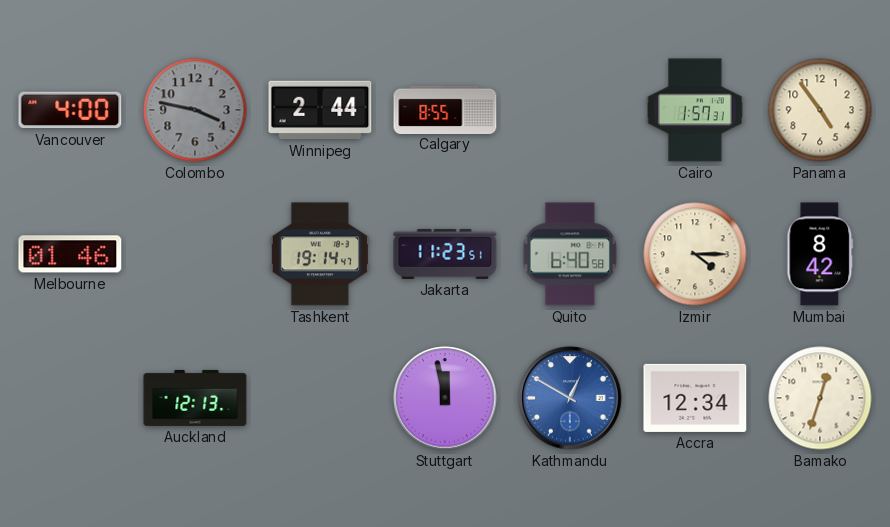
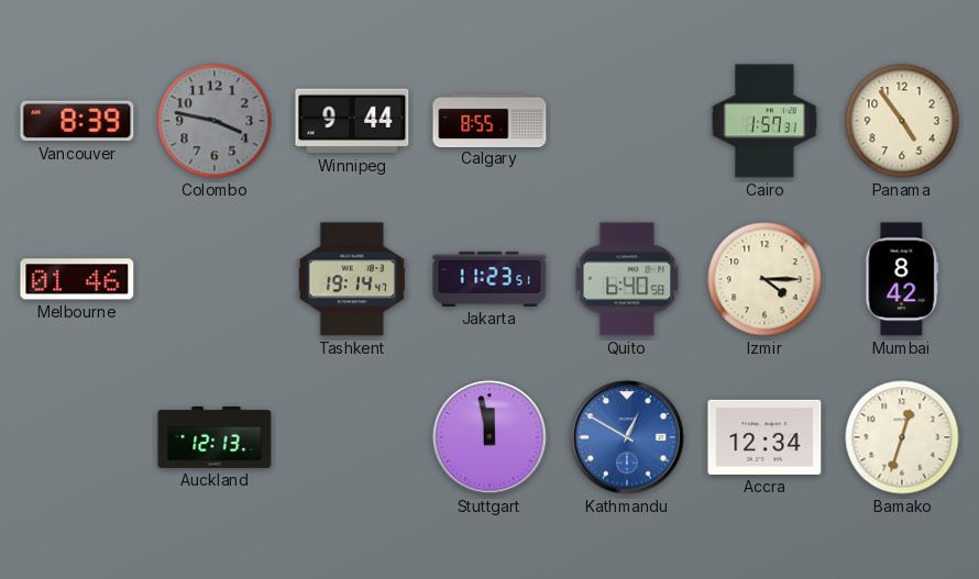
Vancouver: 4:00 -> 8:39 (77, 121)
Winnipeg: 2:44 -> 9:44 (352, 121)
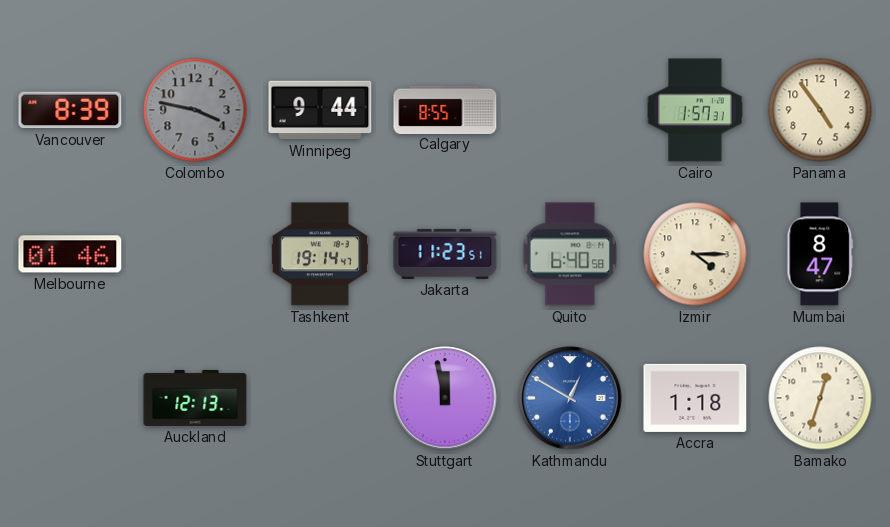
Mumbai: 8:42 -> 8:47 (820, 254)
Accra: 12:34 -> 1:18 (695, 398)
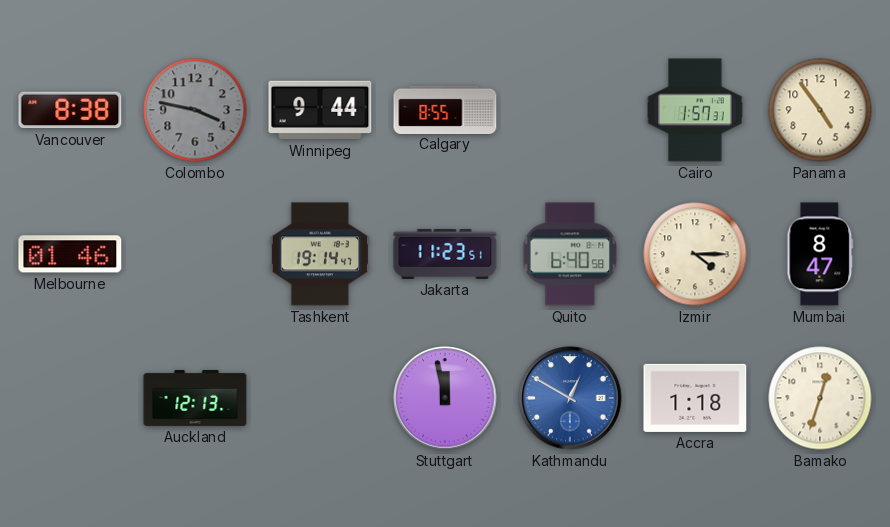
Vancouver: 8:39 -> 8:38 (70, 110)
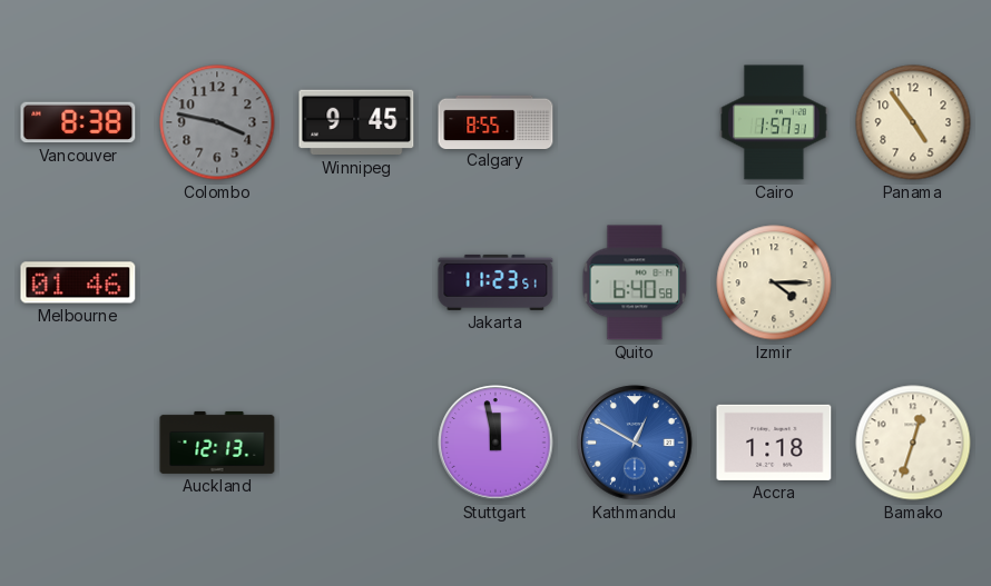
Winnipeg: 9:44 -> 9:45 (356, 122)
Tashkent: 19:14 -> none (320, 254)
Mumbai: 8:47 -> none (820, 254)
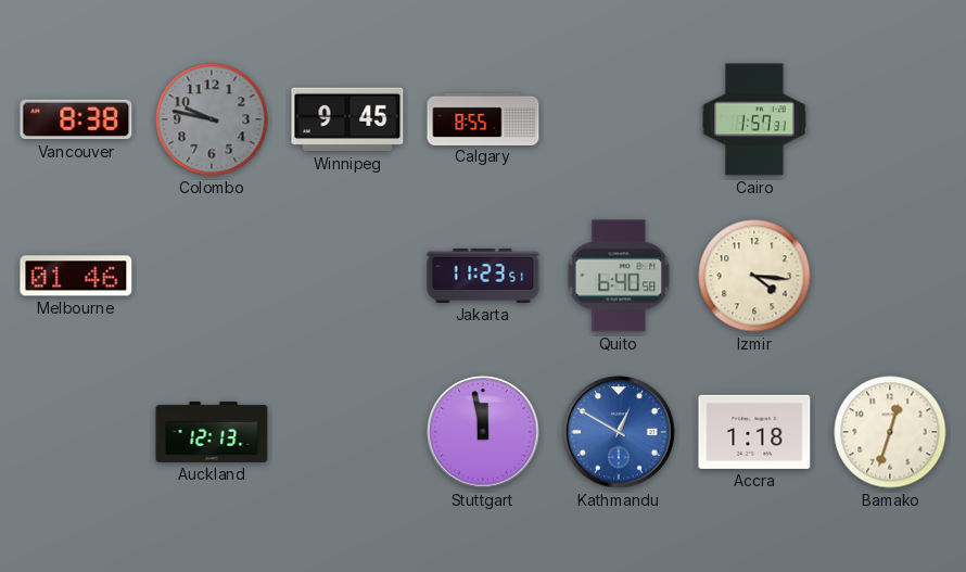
Colombo: 3:47 -> 9:47 (212, 119)
Panama: 4:54 -> none (913, 122)
Izmir: 4:15 -> 4:16 (754, 276)
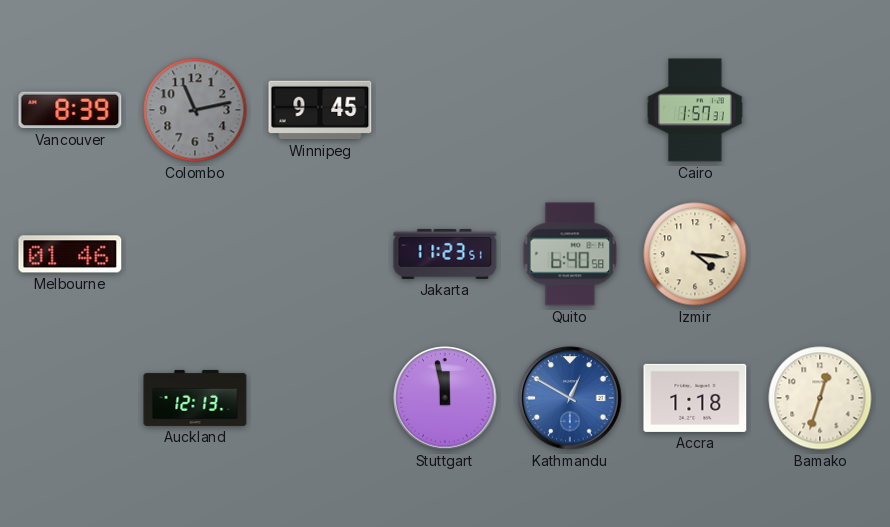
Vancouver: 8:38 -> 8:39 (70, 110)
Colombo: 9:47 -> 11:13 (195, 110)
Calgary: 8:55 -> none (483, 118)
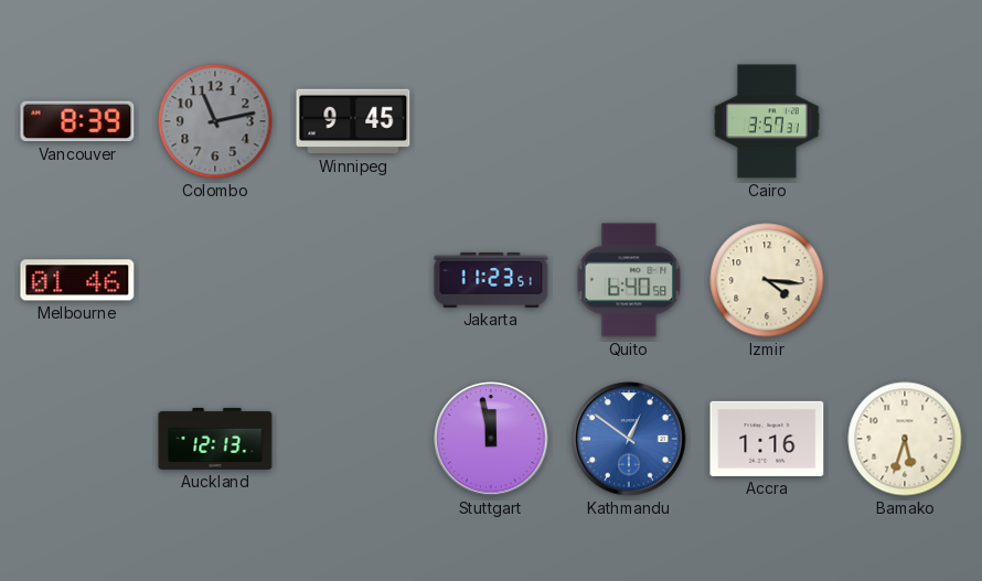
Cairo: 1:57 -> 3:57 (767, 121)
Kathmandu: 12:50 -> 12:51 (629, 439)
Accra: 1:18 -> 1:16 (767, 439)
Bamako: 12:33 -> 5:33 (905, 439)
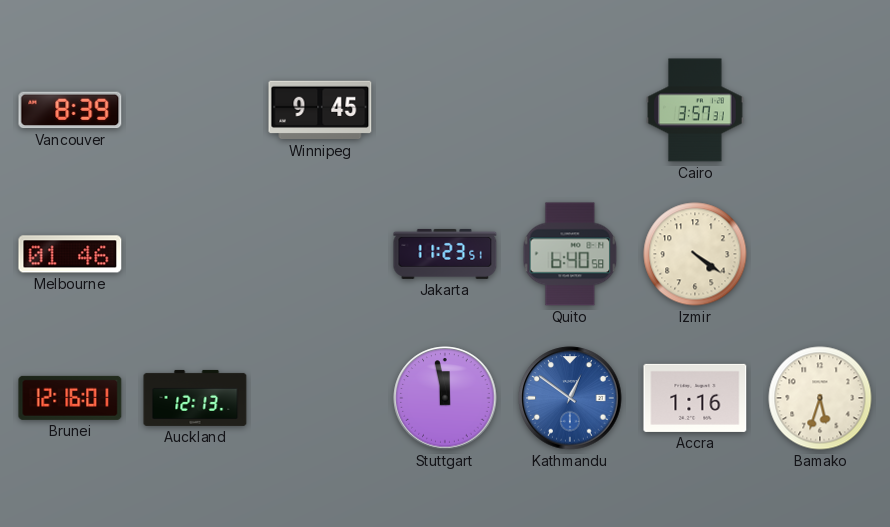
Colombo: 11:13 -> none (215, 121)
Izmir: 4:16 -> 4:21 (695, 254)
Brunei: none -> 12:16 (70, 398)
